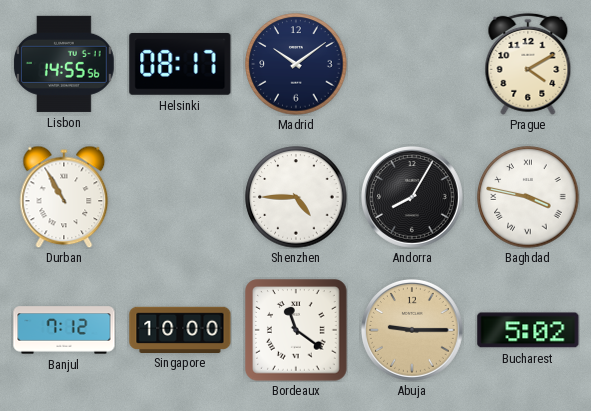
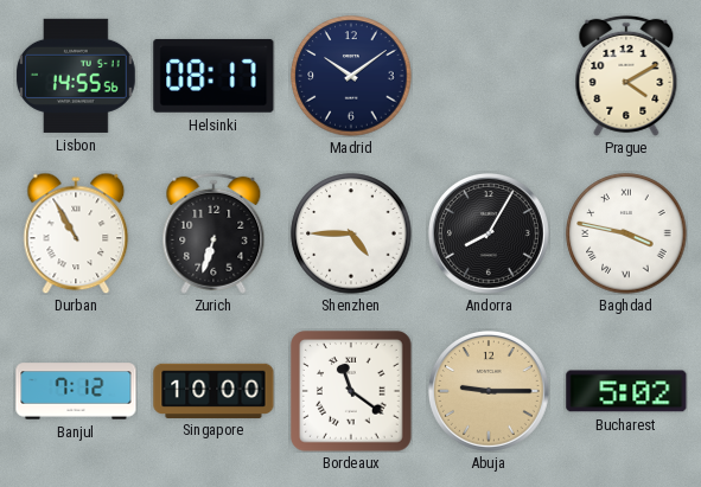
Zurich: none -> 6:33 (214, 233)
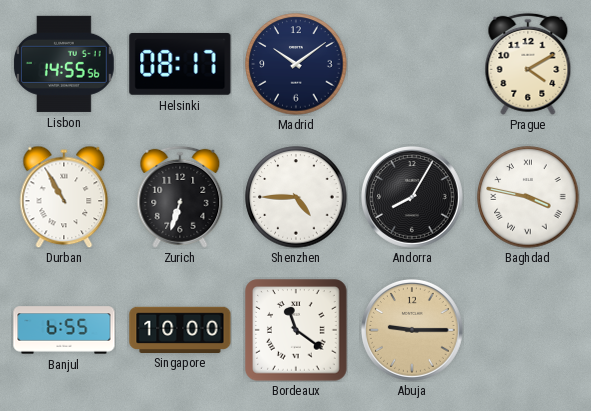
Banjul: 7:12 -> 6:55 (64, 330)
Bucharest: 5:02 -> none (626, 391)
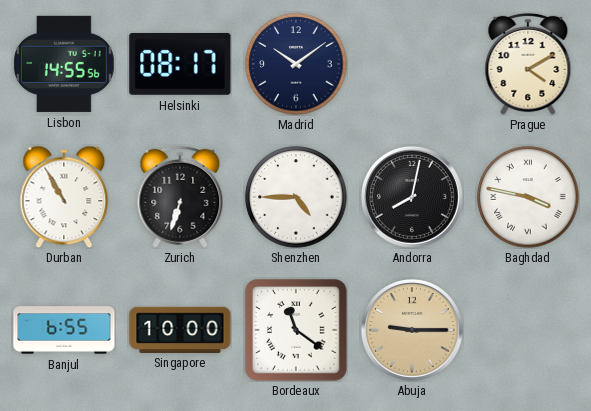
Andorra: 8:05 -> 8:02 (413, 198)
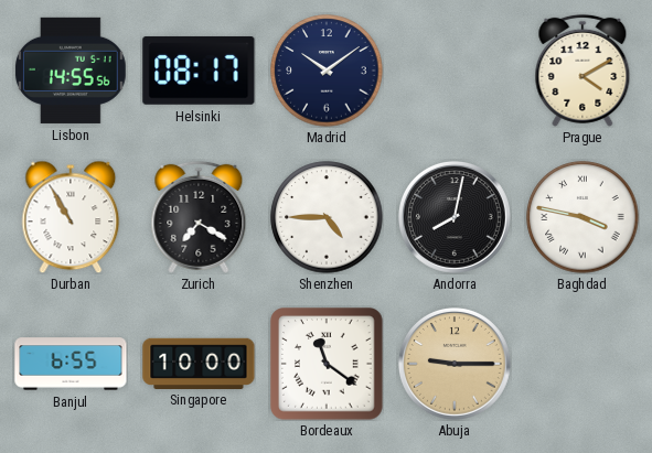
Zurich: 6:33 -> 7:20 (199, 217)
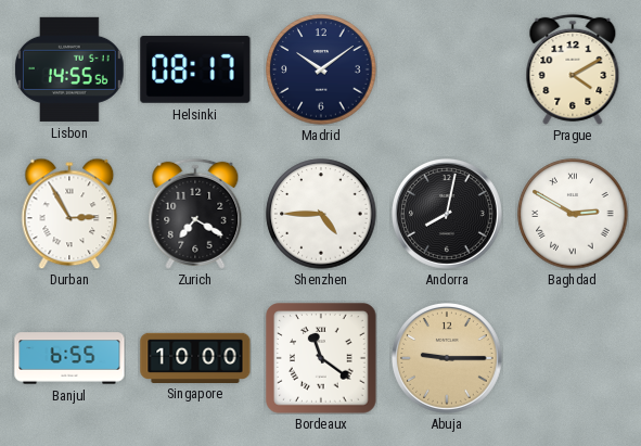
Durban: 10:55 -> 2:55 (69, 214)
Baghdad: 3:47 -> 2:50 (573, 214)
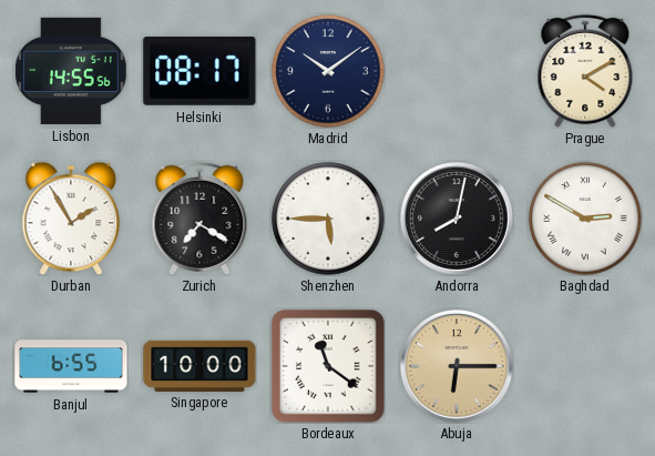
Durban: 2:55 -> 1:55 (71, 219)
Shenzhen: 4:45 -> 5:45 (328, 219)
Abuja: 9:15 -> 6:15 (458, 367)
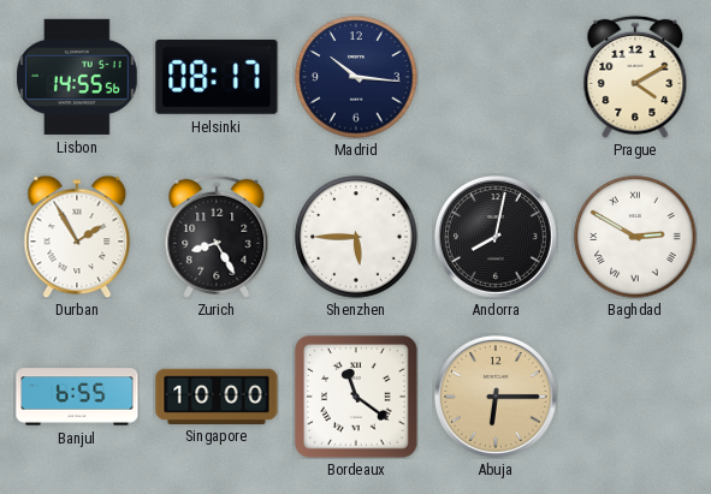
Madrid: 10:09 -> 10:16 (356, 77)
Zurich: 7:20 -> 8:25 (217, 237)
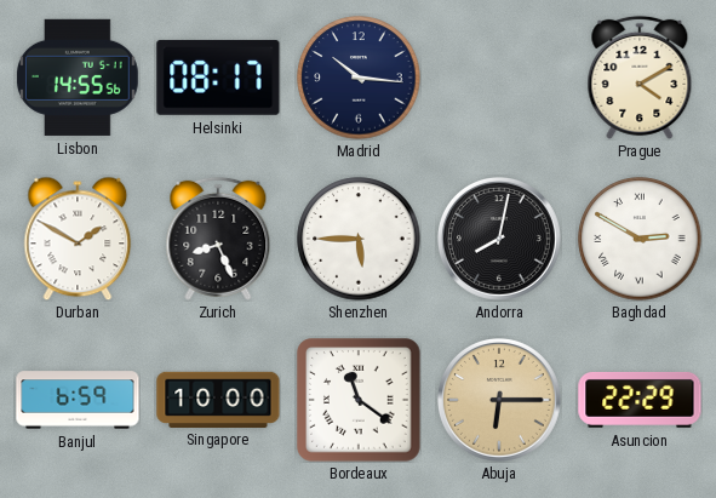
Durban: 1:55 -> 1:50 (78, 239)
Zurich: 8:25 -> 8:26 (218, 239)
Banjul: 6:55 -> 6:59 (78, 400)
Asuncion: none -> 22:29 (640, 400)
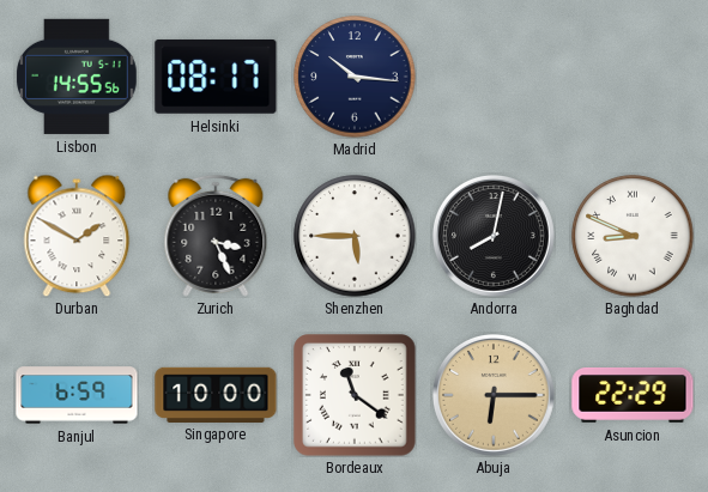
Prague: 4:10 -> none (640, 78)
Zurich: 8:26 -> 3:26 (216, 236)
Baghdad: 2:50 -> 8:49 (633, 236)
